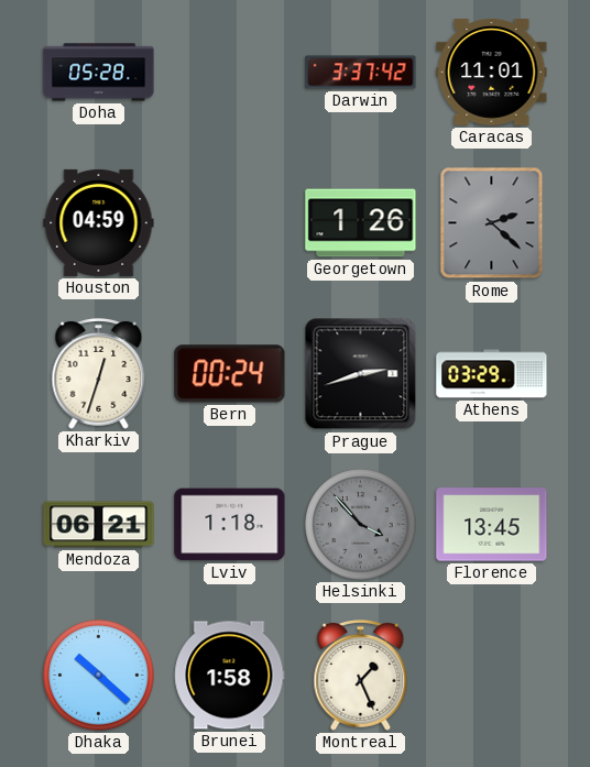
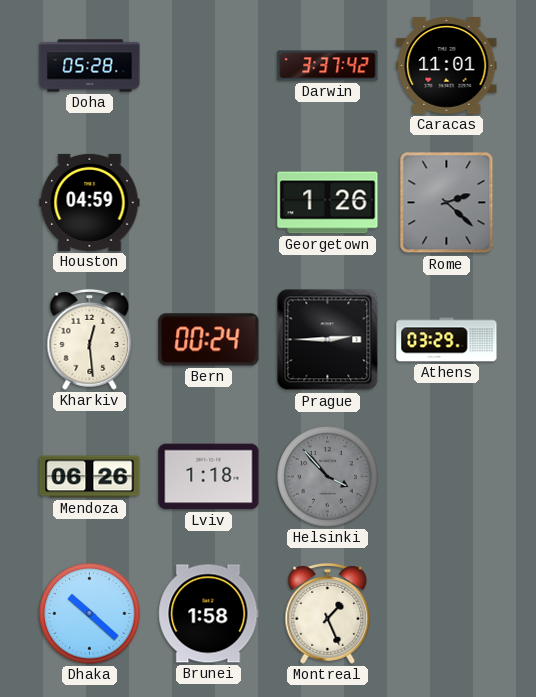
Kharkiv: 12:33 -> 12:29 (90, 340)
Prague: 2:42 -> 2:45 (328, 340)
Mendoza: 06:21 -> 06:26 (90, 477)
Florence: 13:45 -> none (492, 525)
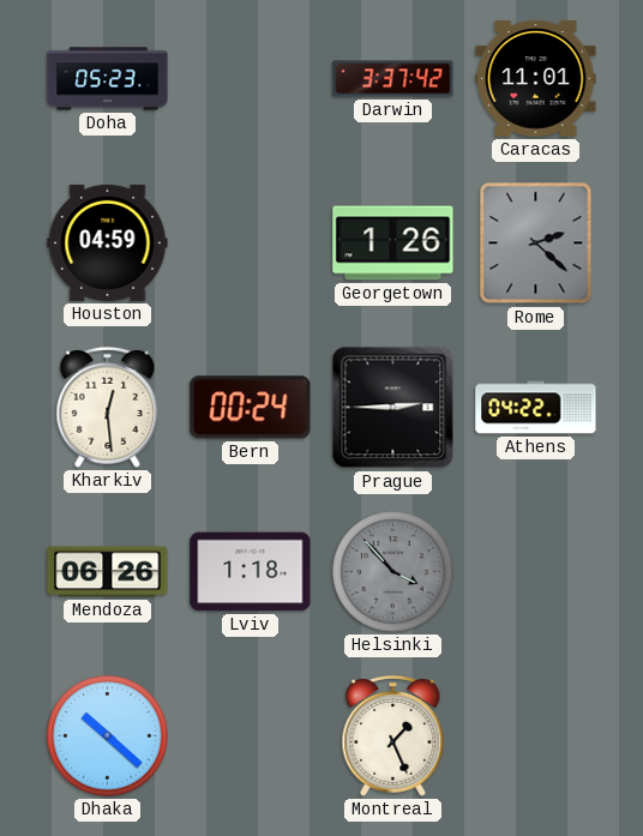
Doha: 05:28 -> 05:23 (108, 79)
Athens: 03:29 -> 04:22 (536, 408)
Brunei: 1:58 -> none (209, 614)
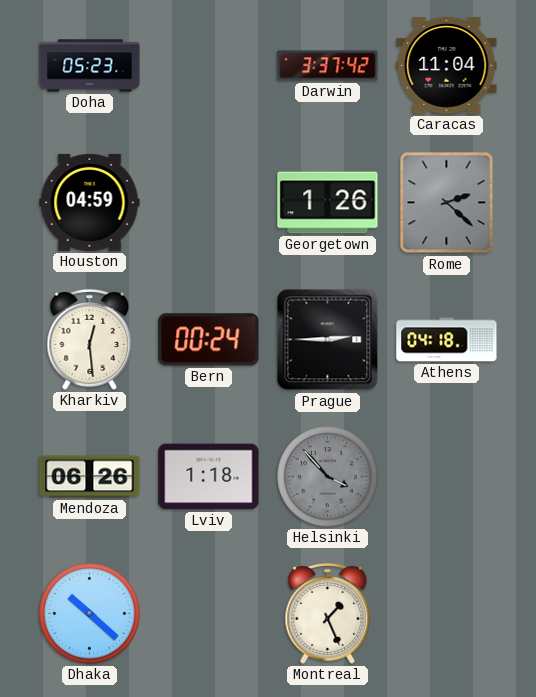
Caracas: 11:01 -> 11:04 (447, 66)
Athens: 04:22 -> 04:18 (447, 340)
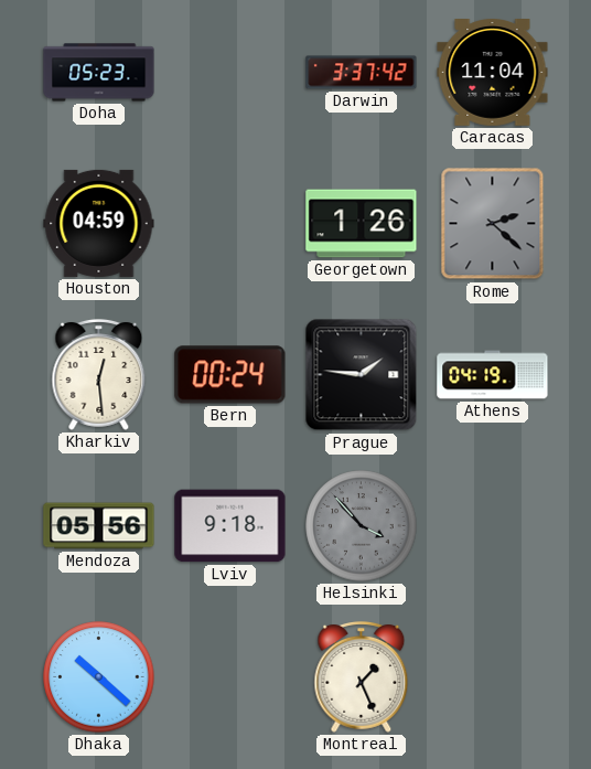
Prague: 2:45 -> 1:46 (362, 375)
Athens: 04:18 -> 04:19 (493, 375)
Mendoza: 06:26 -> 05:56 (99, 526)
Lviv: 1:18 -> 9:18 (230, 526)
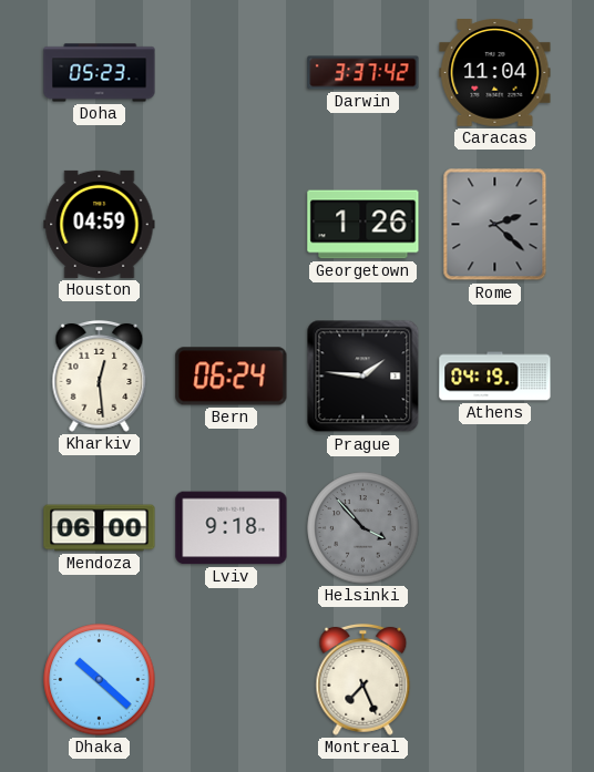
Bern: 00:24 -> 06:24 (232, 377)
Mendoza: 05:56 -> 06:00 (100, 528)
Montreal: 1:26 -> 7:26 (363, 680)
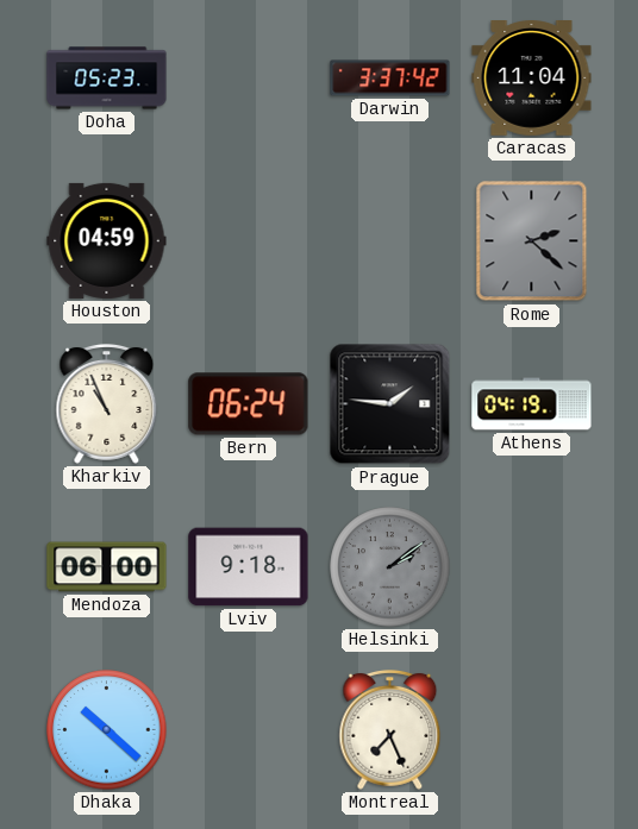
Georgetown: 1:26 -> none (363, 225)
Kharkiv: 12:29 -> 10:56 (107, 404)
Helsinki: 3:53 -> 2:09 (390, 567)
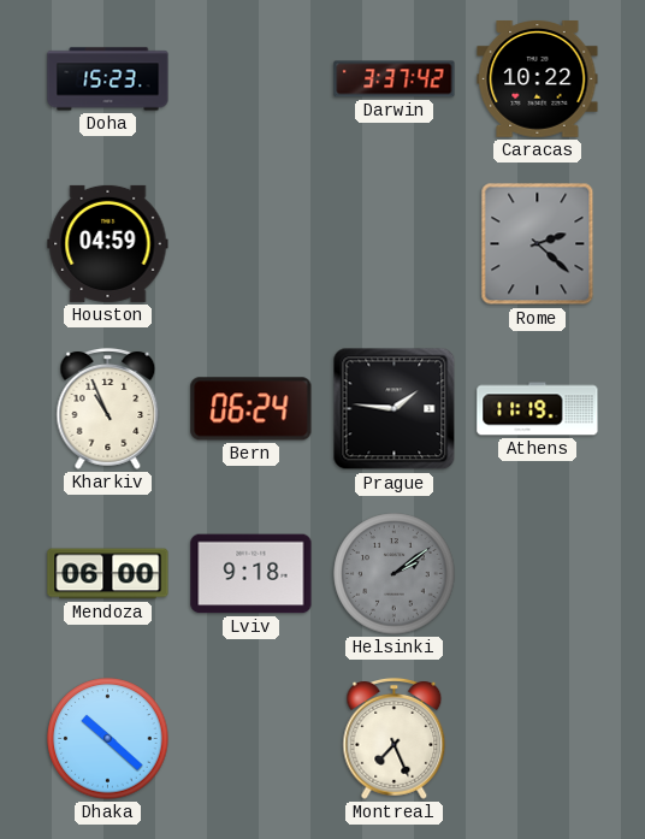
Doha: 05:23 -> 15:23 (108, 79)
Caracas: 11:04 -> 10:22 (538, 79)
Athens: 04:19 -> 11:19 (538, 409)
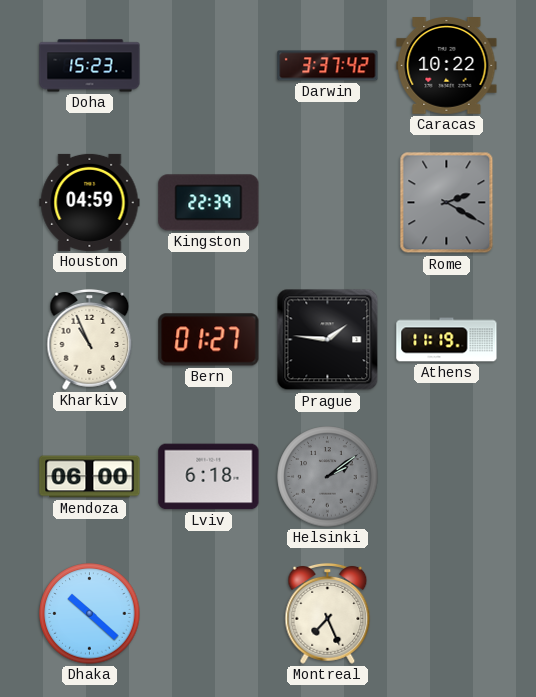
Kingston: none -> 22:39 (209, 203)
Rome: 2:22 -> 2:20 (447, 203)
Bern: 06:24 -> 01:27 (209, 340)
Lviv: 9:18 -> 6:18 (209, 477)
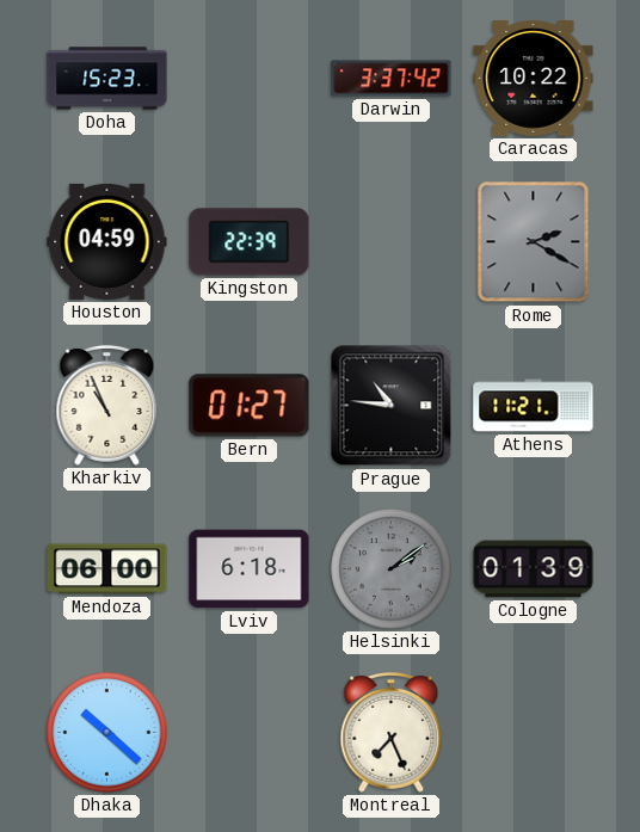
Prague: 1:46 -> 10:46 (392, 406)
Athens: 11:19 -> 11:21 (534, 406)
Cologne: none -> 01:39 (534, 569)
